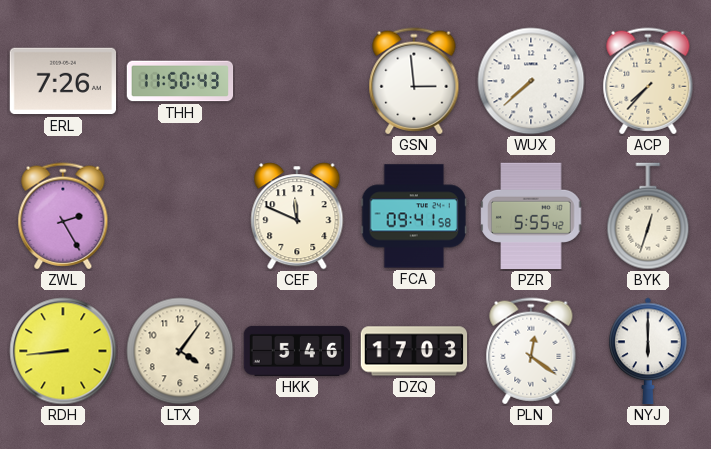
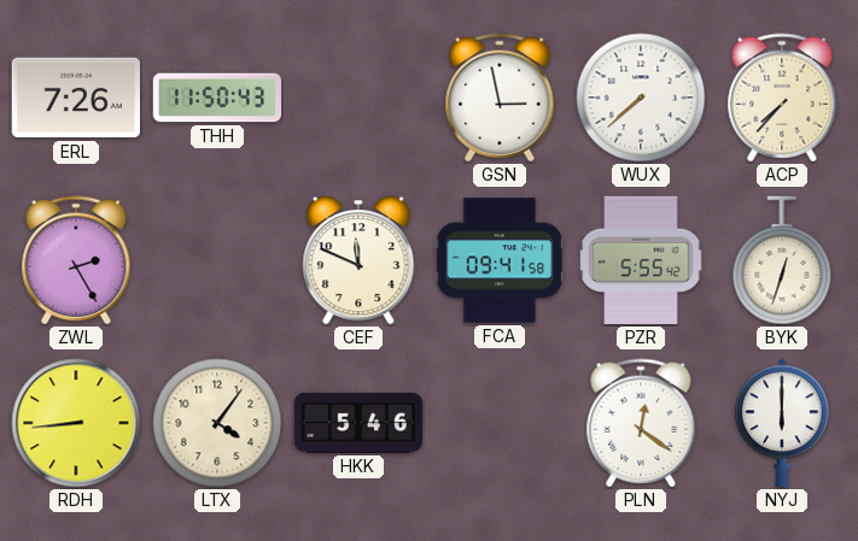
GSN: 2:59 -> 2:58 (500, 98)
DZQ: 17:03 -> none (414, 351)
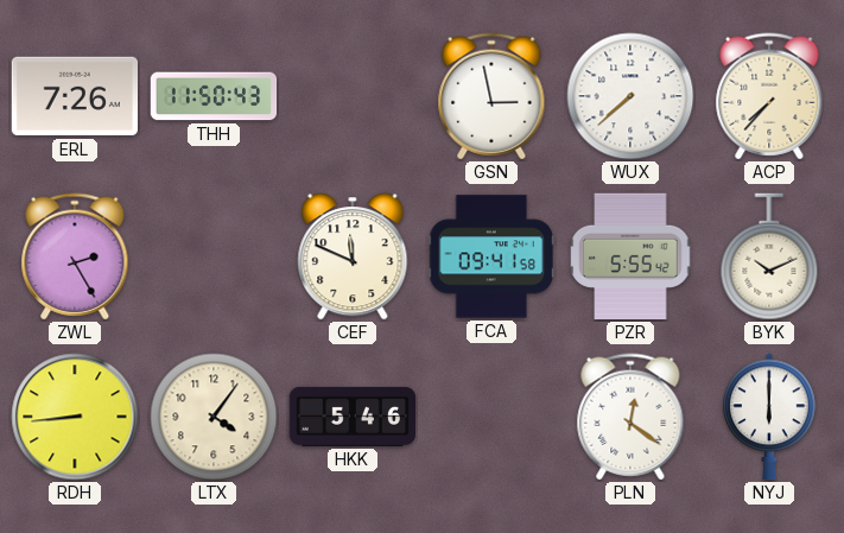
BYK: 12:33 -> 10:11 (769, 256)
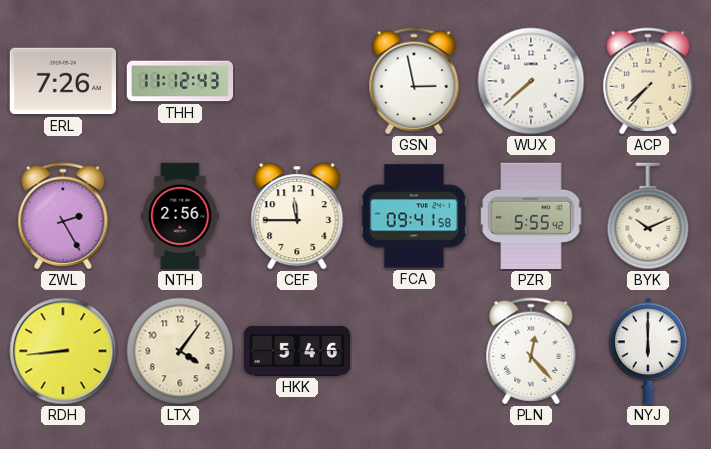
THH: 11:50 -> 11:12 (180, 81)
NTH: none -> 2:56 (180, 216)
CEF: 11:49 -> 11:45 (297, 216)
PLN: 12:21 -> 12:23 (531, 351)
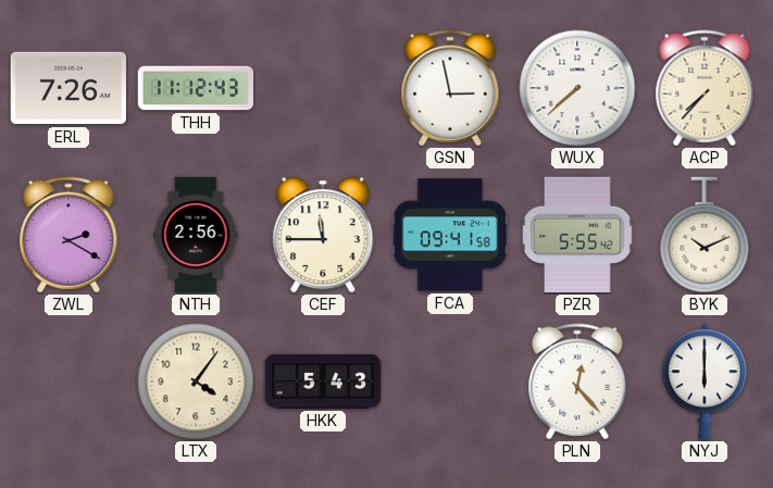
ZWL: 2:25 -> 2:20 (68, 235)
RDH: 8:44 -> none (63, 351)
HKK: 5:46 -> 5:43 (322, 381)
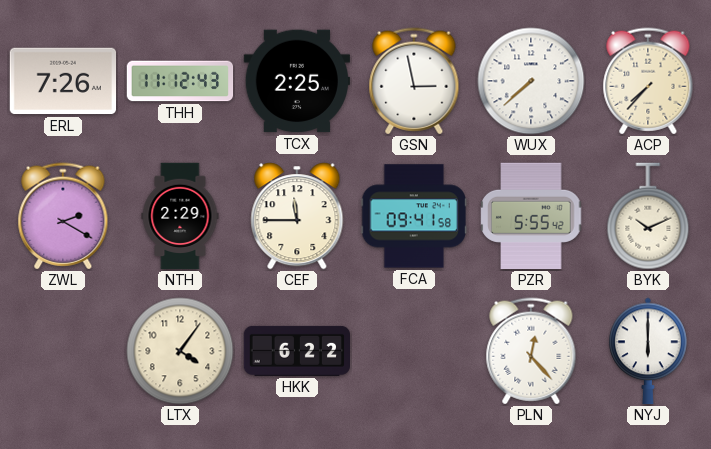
TCX: none -> 2:25 (296, 81)
NTH: 2:56 -> 2:29 (180, 216)
HKK: 5:43 -> 6:22 (296, 351)
